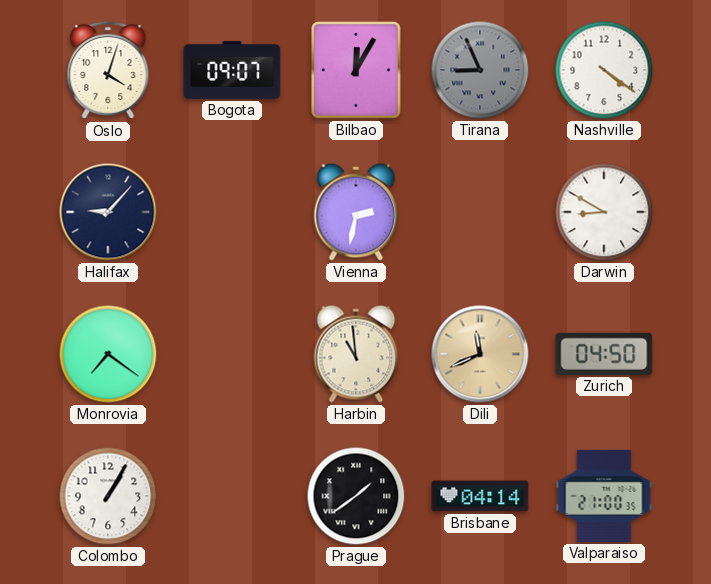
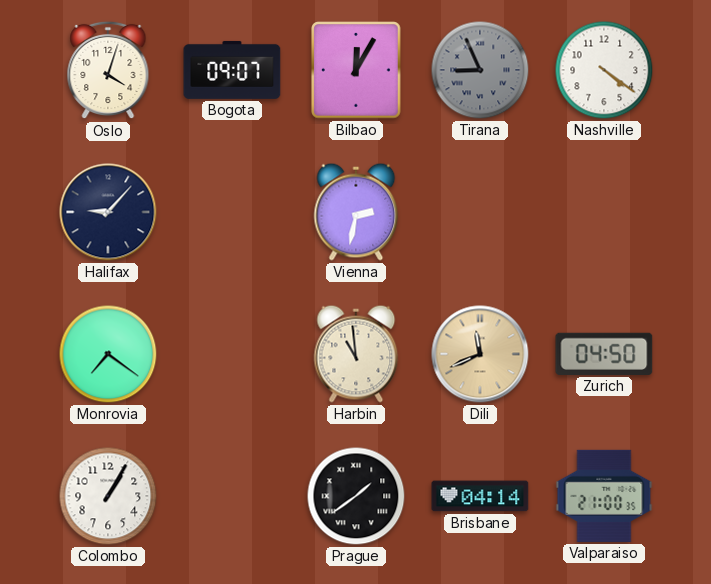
Darwin: 8:50 -> none (604, 212)
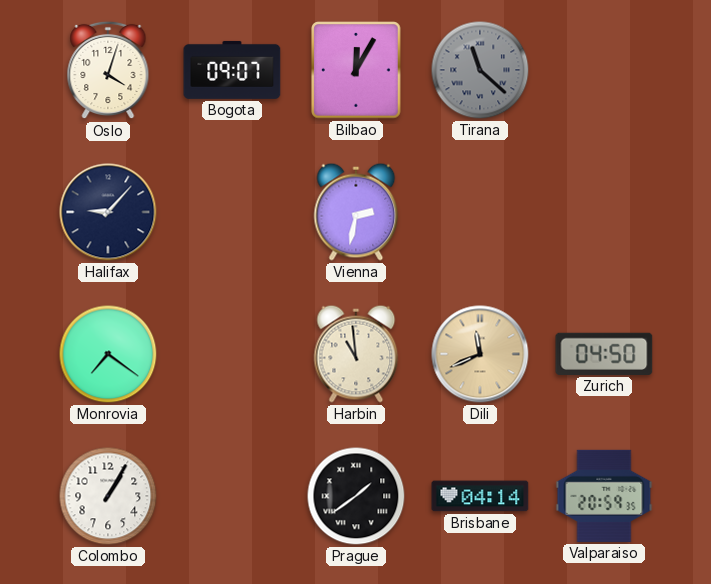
Tirana: 8:56 -> 11:22 (480, 70)
Nashville: 4:21 -> none (604, 70)
Valparaiso: 21:00 -> 20:59 (604, 496)
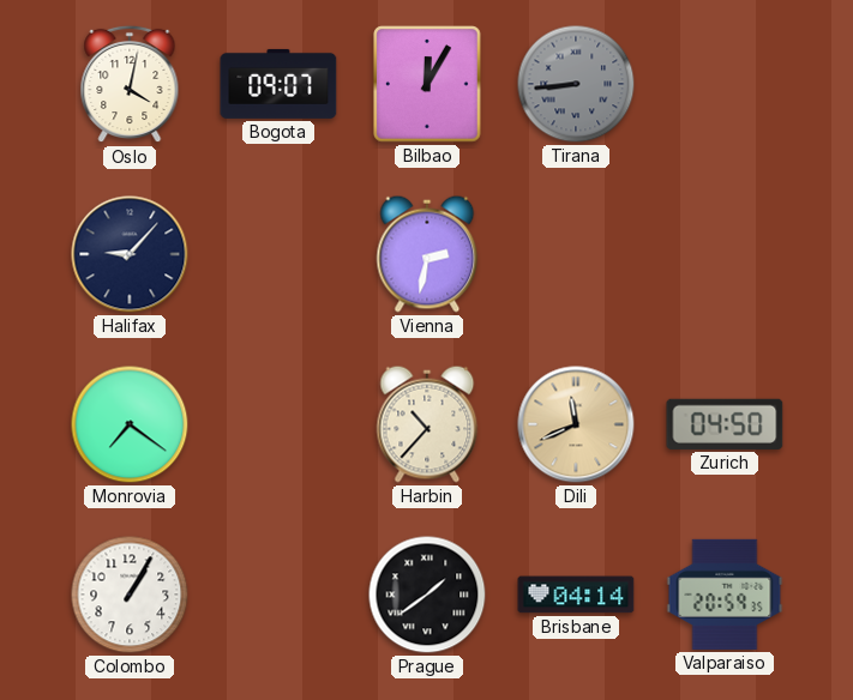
Oslo: 4:03 -> 4:02 (130, 84)
Tirana: 11:22 -> 8:44 (576, 84)
Harbin: 10:59 -> 10:37 (427, 424)
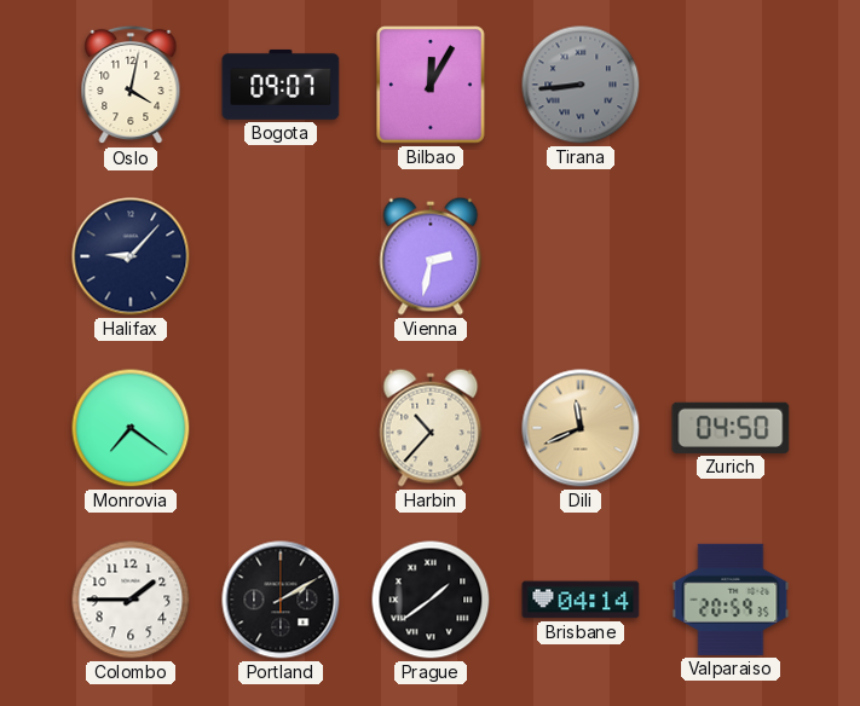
Colombo: 1:05 -> 1:45 (131, 600)
Portland: none -> 2:10 (281, 600)
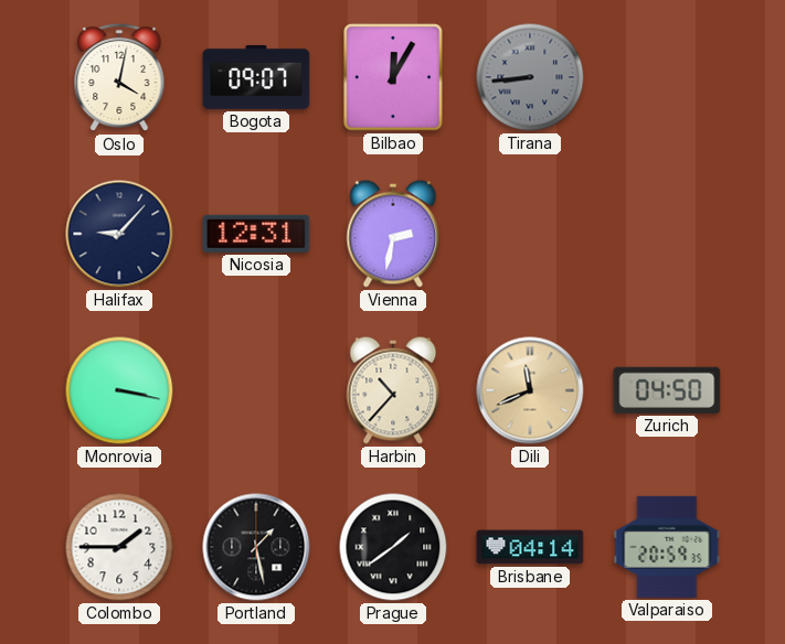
Nicosia: none -> 12:31 (256, 234)
Monrovia: 7:21 -> 3:17 (119, 390)
Portland: 2:10 -> 1:28 (256, 547)
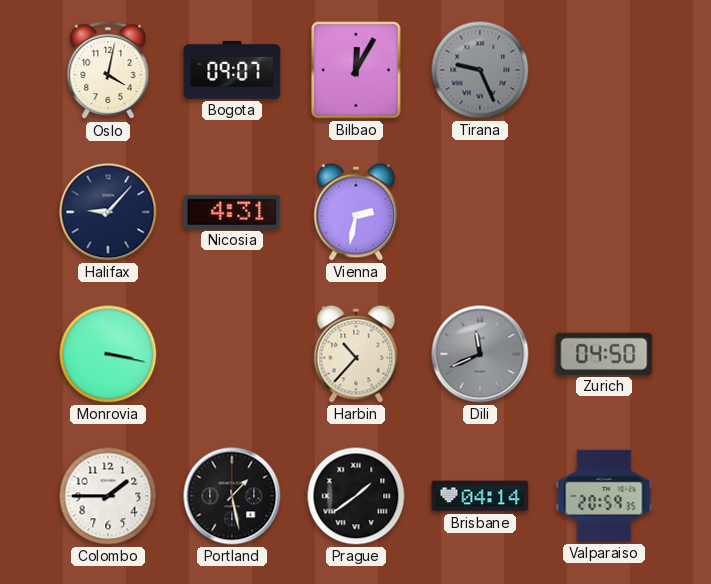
Tirana: 8:44 -> 9:26 (480, 70)
Nicosia: 12:31 -> 4:31 (232, 212)
Dili dial: champagne -> grey (480, 354)
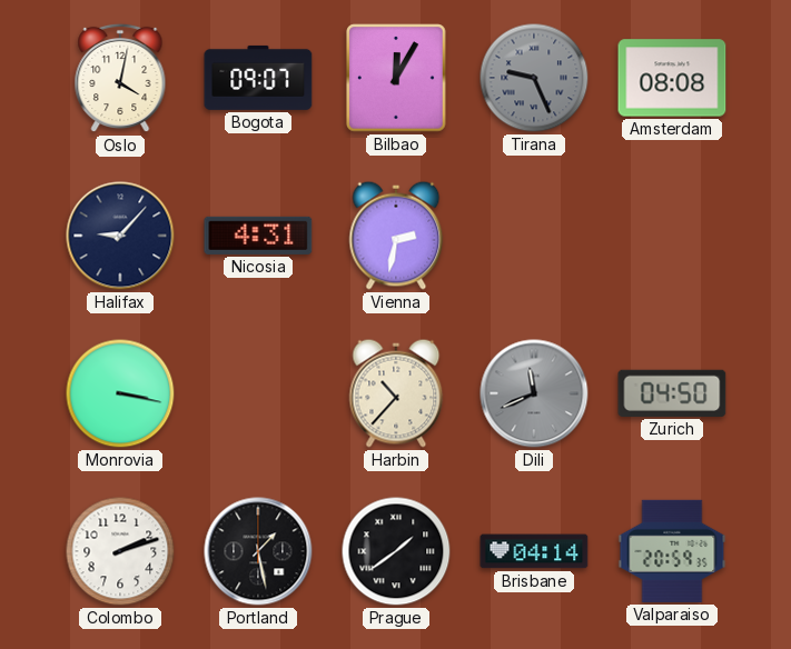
Amsterdam: none -> 08:08 (672, 78)
Colombo: 1:45 -> 2:12 (120, 551)
